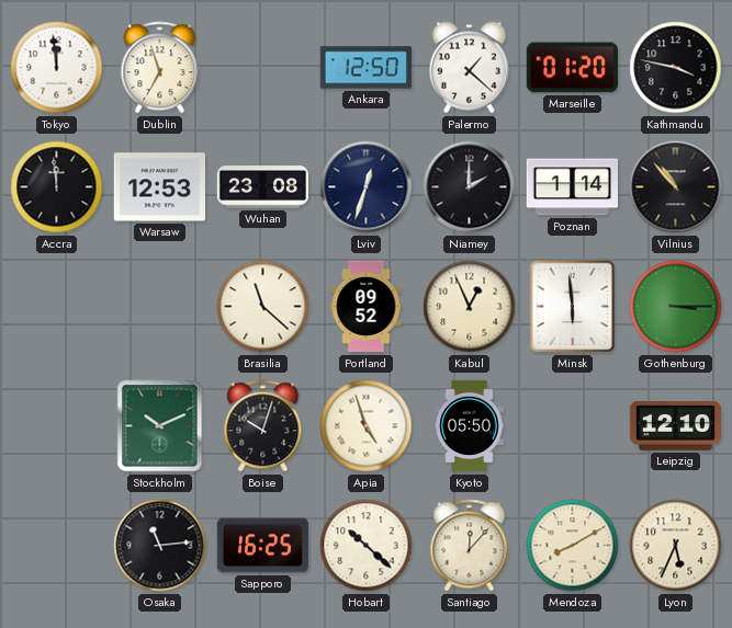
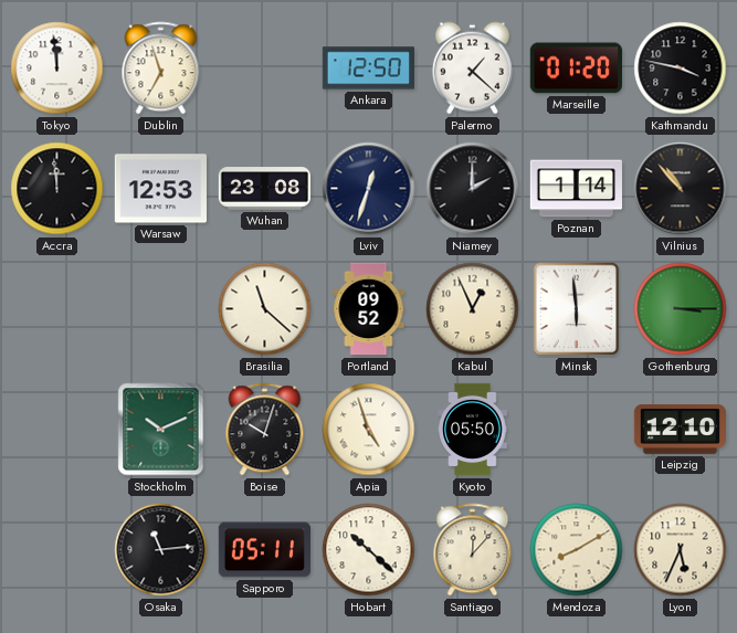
Sapporo: 16:25 -> 05:11 (264, 550)
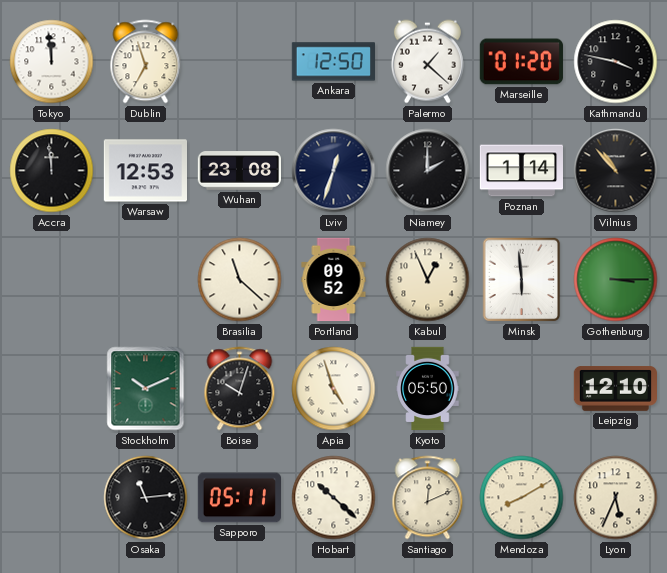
Santiago: 12:07 -> 12:11 (428, 498)
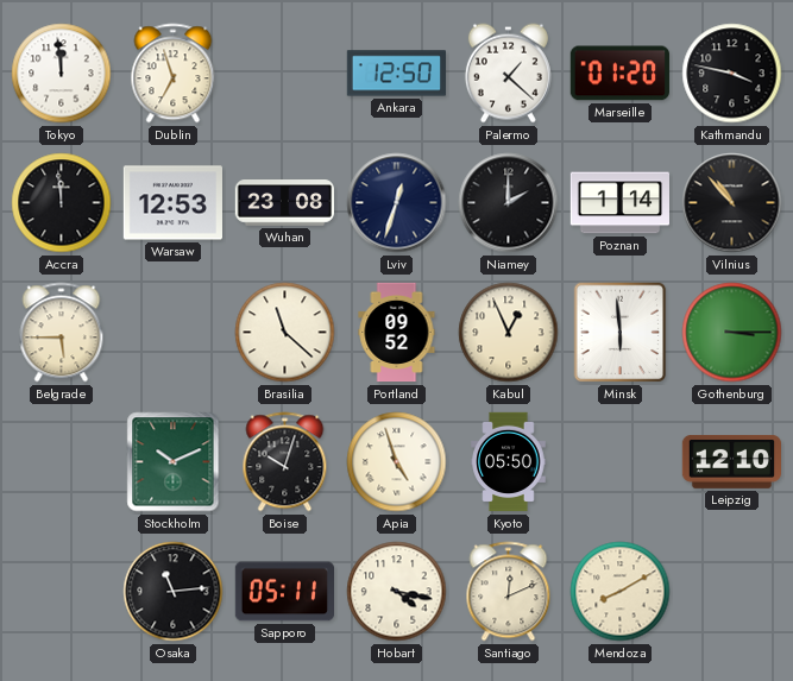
Belgrade: none -> 5:45 (62, 333)
Hobart: 10:22 -> 4:17 (397, 592)
Lyon: 5:34 -> none (616, 498)
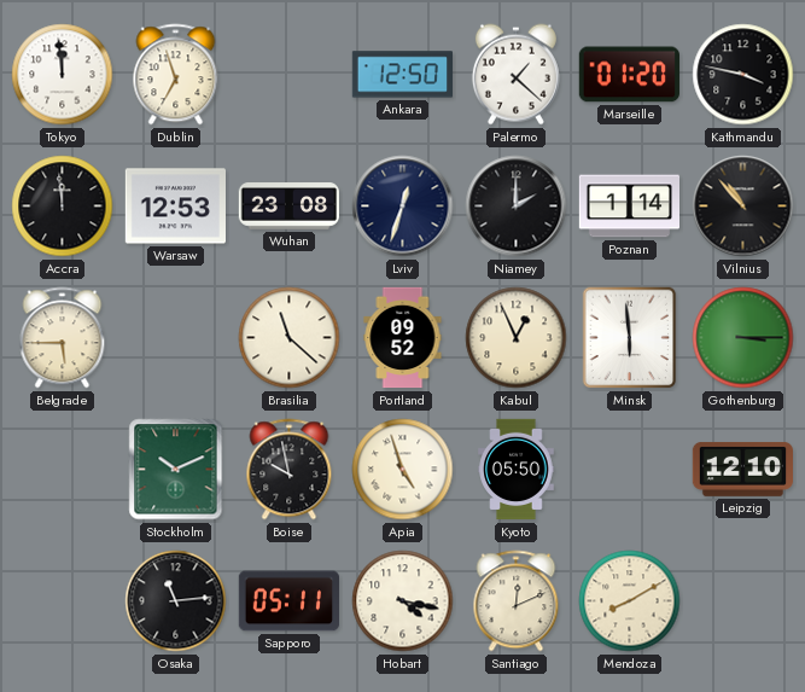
Boise: 10:03 -> 9:58 (290, 470)
